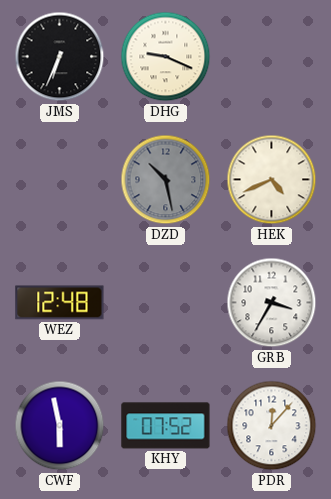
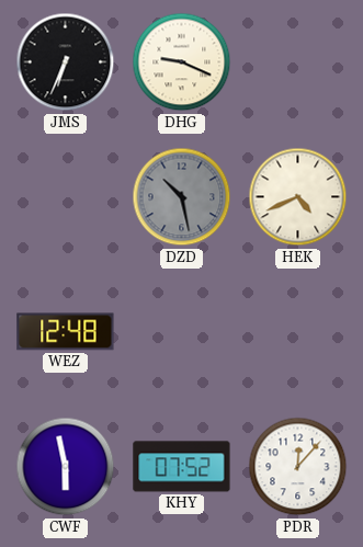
GRB: 3:35 -> none (272, 303)
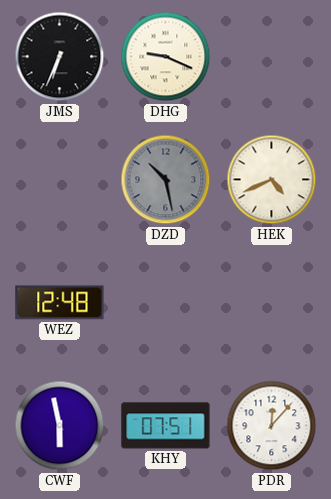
KHY: 07:52 -> 07:51 (166, 426)
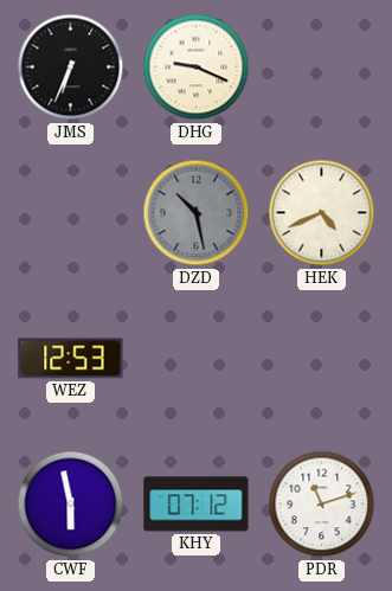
WEZ: 12:48 -> 12:53 (71, 359)
KHY: 07:51 -> 07:12 (197, 505)
PDR: 12:07 -> 11:12 (322, 505)
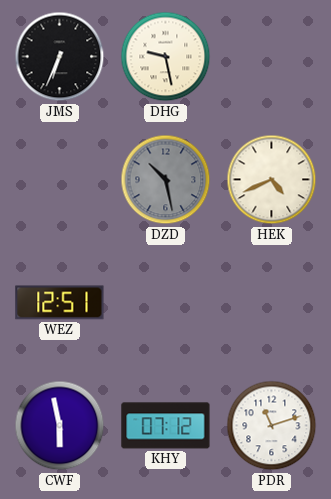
DHG: 9:19 -> 9:28 (166, 57)
WEZ: 12:53 -> 12:51 (60, 303)
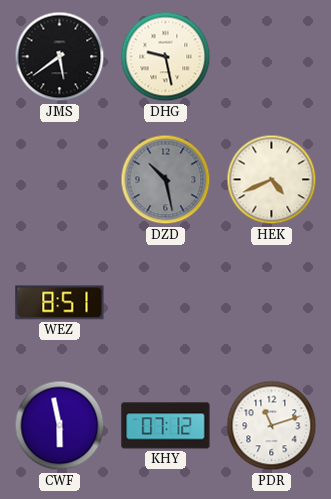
JMS: 6:34 -> 5:39 (60, 57)
WEZ: 12:51 -> 8:51 (60, 303)
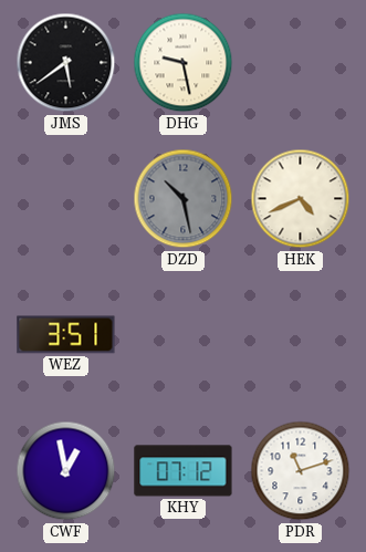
WEZ: 8:51 -> 3:51 (66, 335)
CWF: 5:58 -> 12:58 (66, 471)
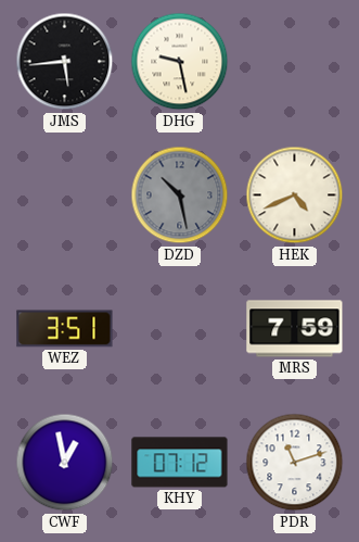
JMS: 5:39 -> 5:44 (65, 62)
MRS: none -> 7:59 (295, 329)
